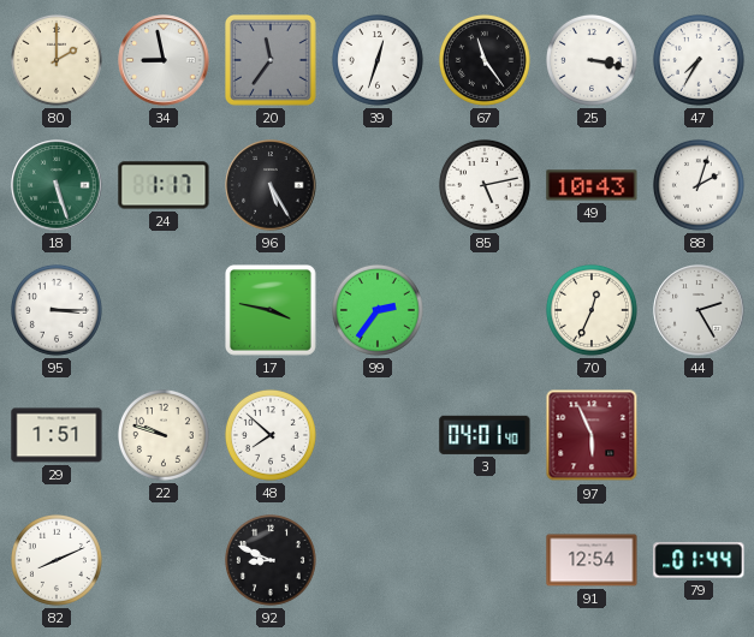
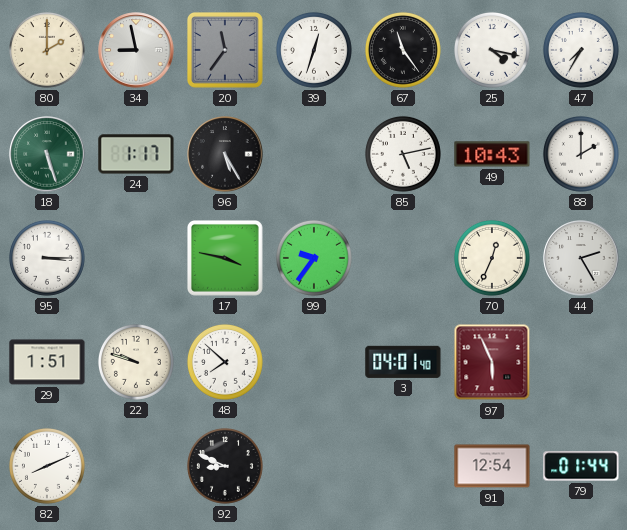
25: 3:17 -> 4:17 (492, 50)
88: 2:03 -> 2:00 (581, 154)
99: 2:36 -> 9:36 (314, 258)
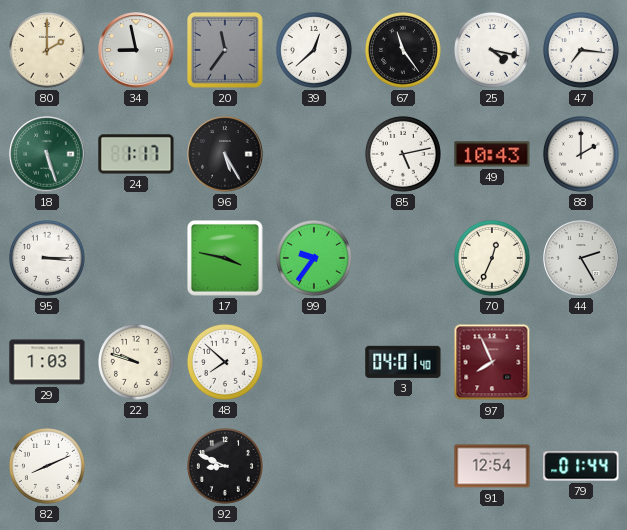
39: 12:33 -> 12:38 (314, 50)
47: 7:35 -> 7:16 (581, 50)
29: 1:51 -> 1:03 (47, 362)
97: 5:56 -> 7:56 (492, 362)
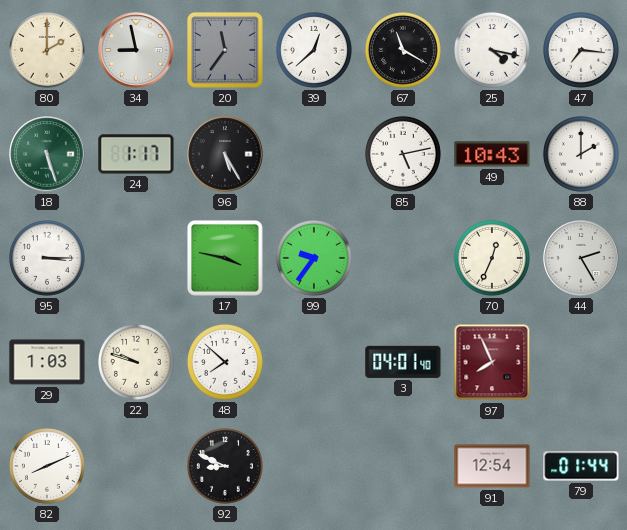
67: 11:24 -> 11:20 (403, 50)
